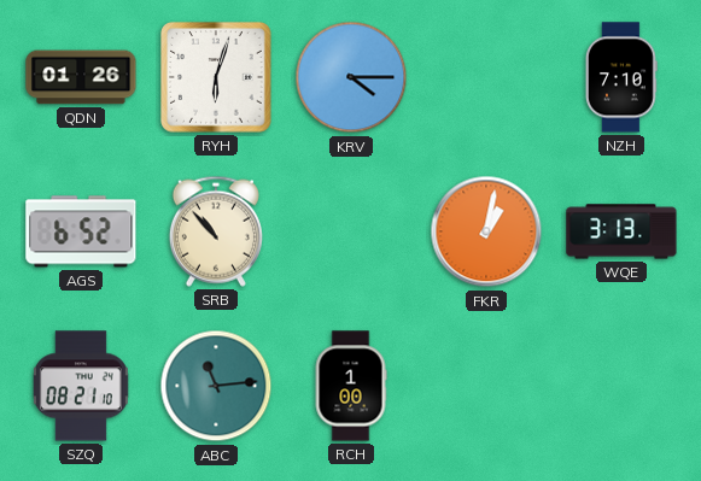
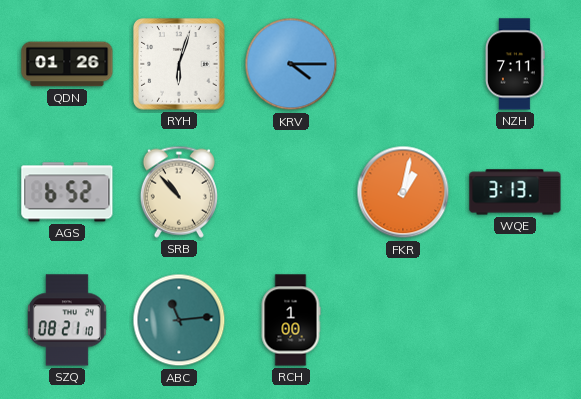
NZH: 7:10 -> 7:11 (515, 64)
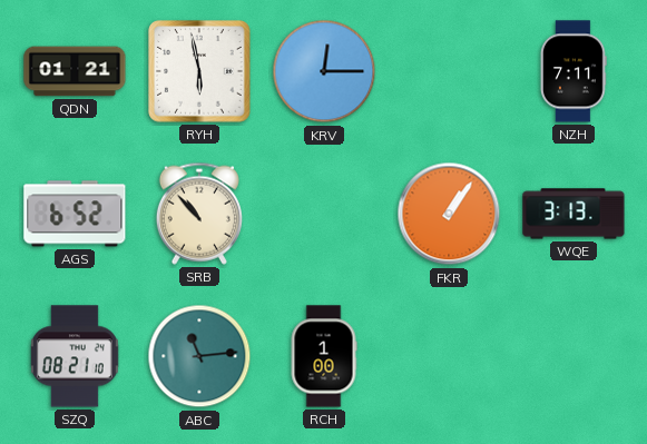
QDN: 01:26 -> 01:21 (75, 71)
RYH: 6:03 -> 5:58 (199, 71)
KRV: 4:15 -> 12:15 (324, 71)
FKR: 1:02 -> 1:06 (449, 214)
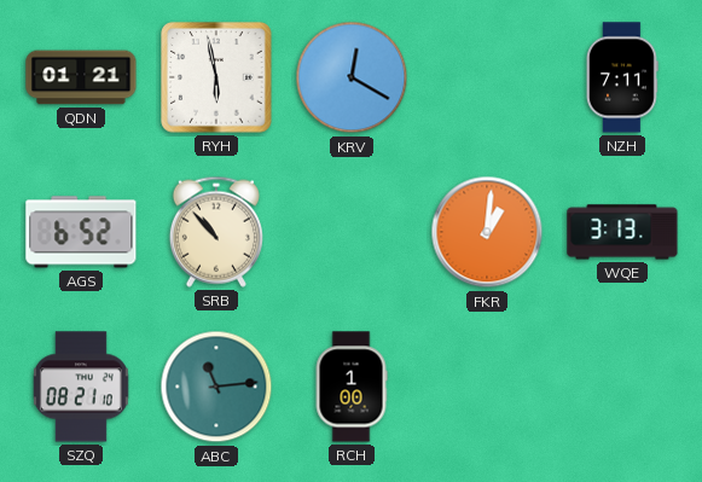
KRV: 12:15 -> 12:20 (352, 77)
FKR: 1:06 -> 1:01 (487, 232)
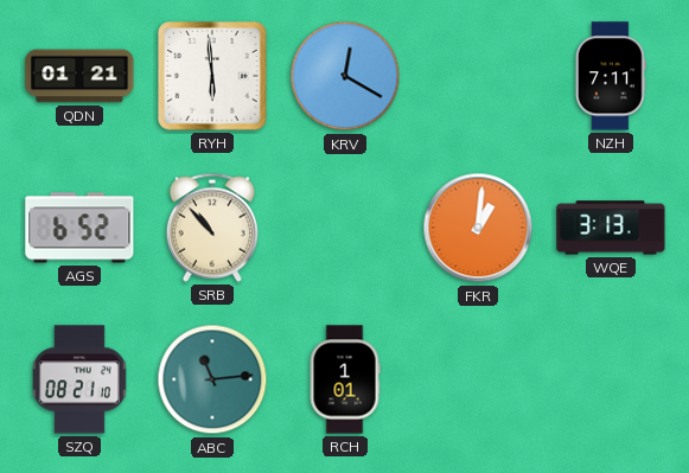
RYH: 5:58 -> 5:59 (212, 76)
RCH: 1:00 -> 1:01 (345, 379)
